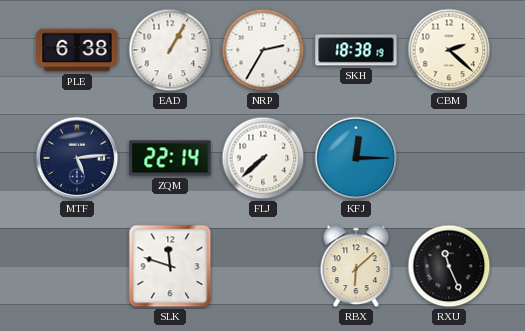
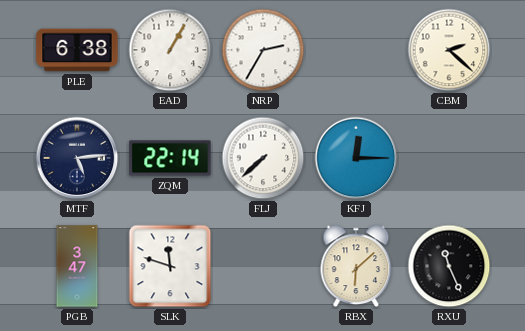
SKH: 18:38 -> none (356, 50)
PGB: none -> 3:47 (77, 266)
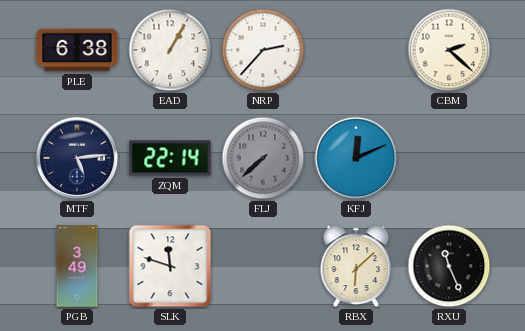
NRP: 2:35 -> 2:37 (263, 50)
FLJ dial: white -> grey (263, 158)
KFJ: 12:15 -> 12:11 (356, 158)
PGB: 3:47 -> 3:49 (77, 266)
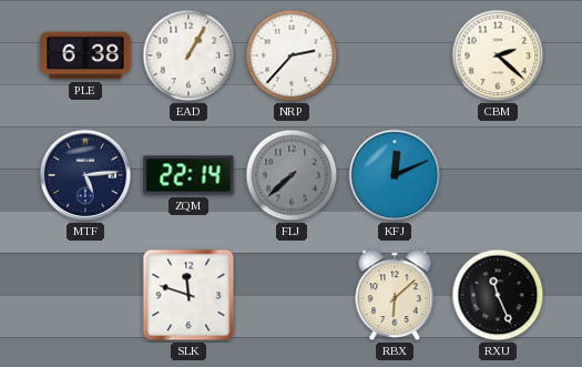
PGB: 3:49 -> none (77, 266)
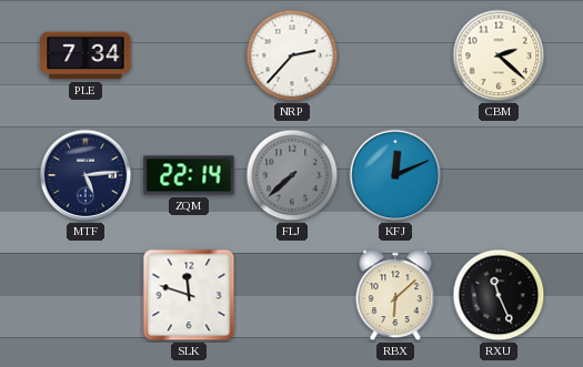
PLE: 6:38 -> 7:34 (86, 55)
EAD: 1:05 -> none (188, 55)
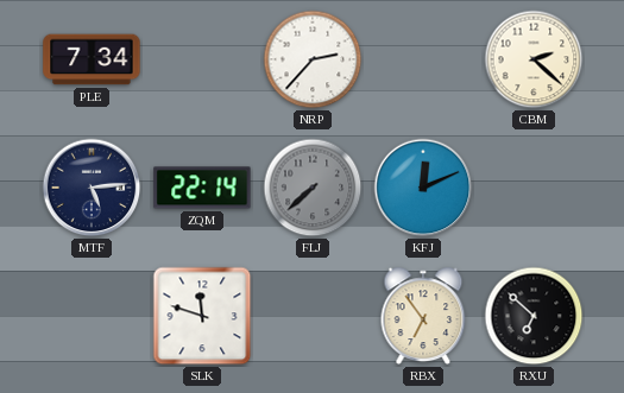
RBX: 6:08 -> 6:54 (423, 316)
RXU: 11:26 -> 6:52 (534, 316)
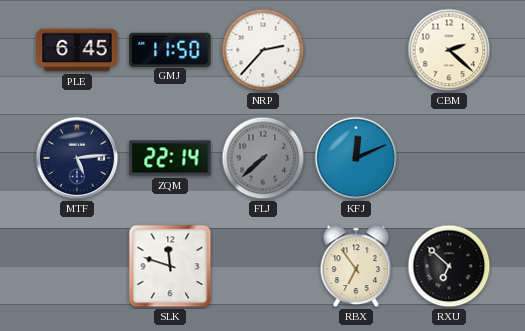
PLE: 7:34 -> 6:45 (77, 50)
GMJ: none -> 11:50 (170, 49)
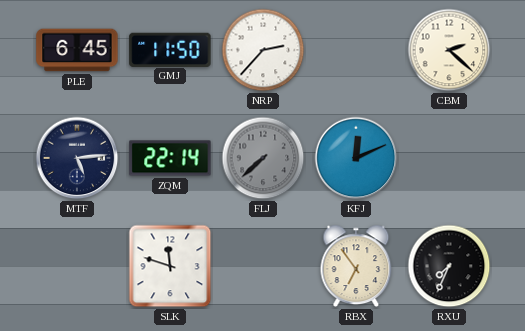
RXU: 6:52 -> 7:34 (449, 266)
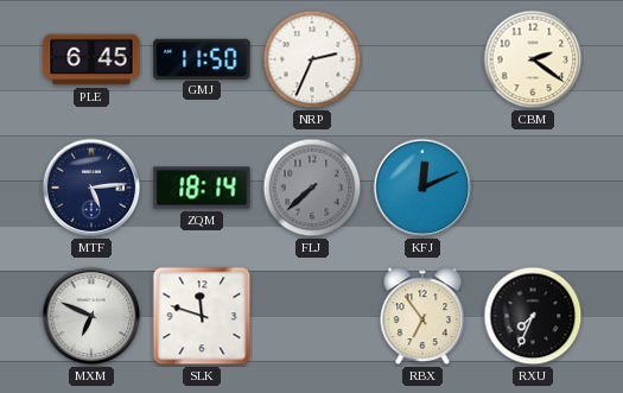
NRP: 2:37 -> 2:34 (312, 59)
CBM: 2:22 -> 2:21 (533, 59)
ZQM: 22:14 -> 18:14 (202, 188)
MXM: none -> 6:49 (91, 316)
